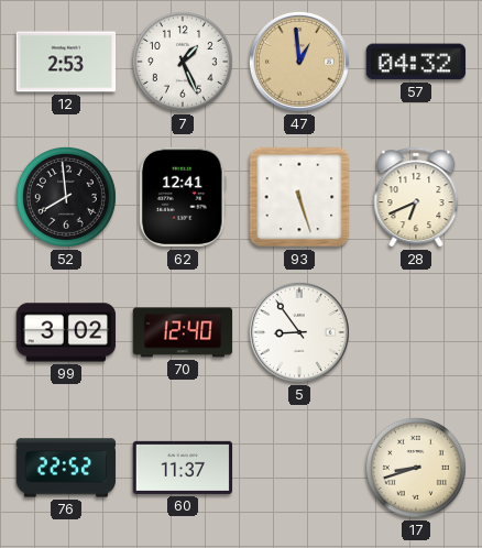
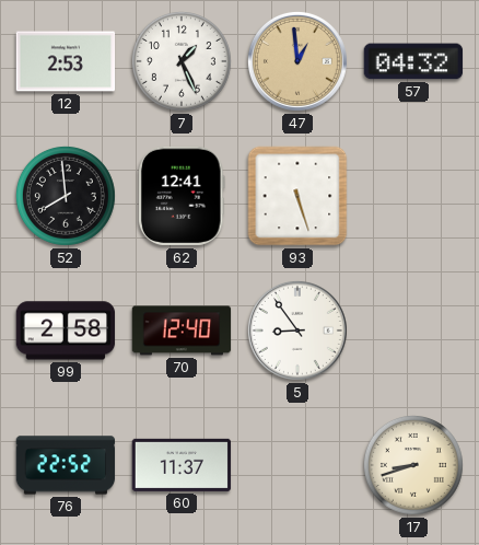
28: 6:41 -> none (416, 197)
99: 3:02 -> 2:58 (66, 331)
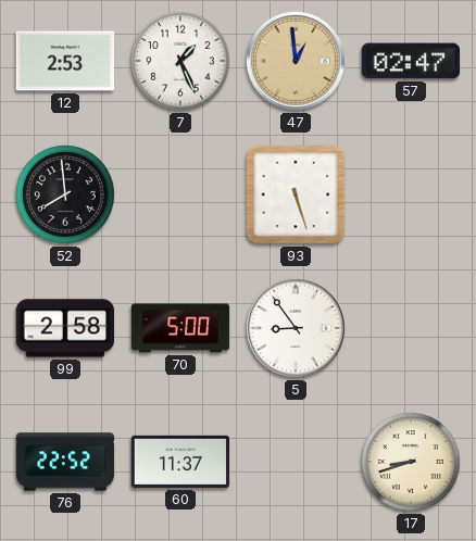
57: 04:32 -> 02:47 (411, 61)
62: 12:41 -> none (182, 196)
70: 12:40 -> 5:00 (180, 328)
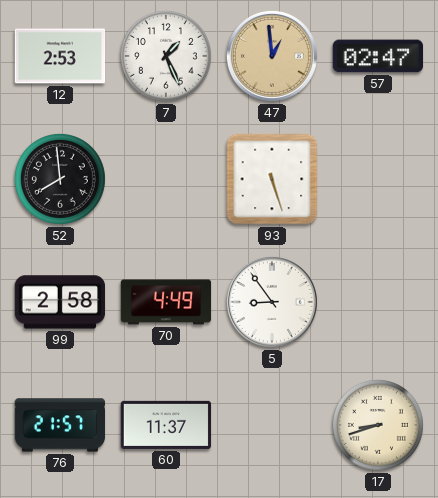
70: 5:00 -> 4:49 (166, 302)
76: 22:52 -> 21:57 (60, 425)
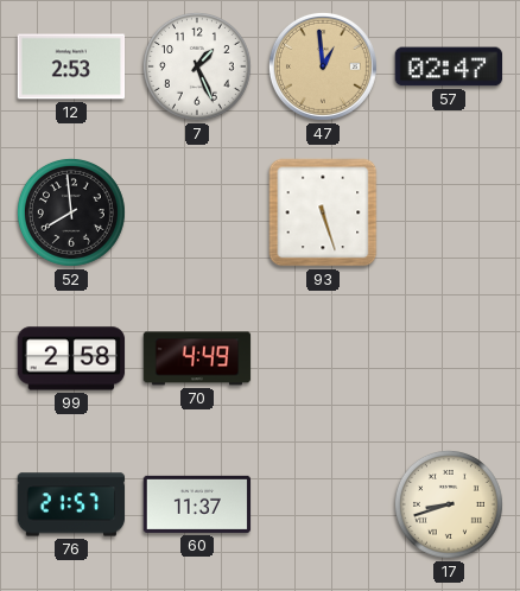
5: 8:54 -> none (272, 302)
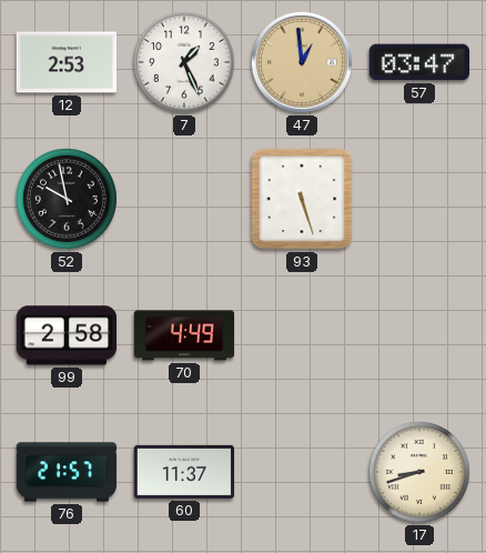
57: 02:47 -> 03:47 (419, 62)
52: 7:59 -> 9:58 (67, 199)
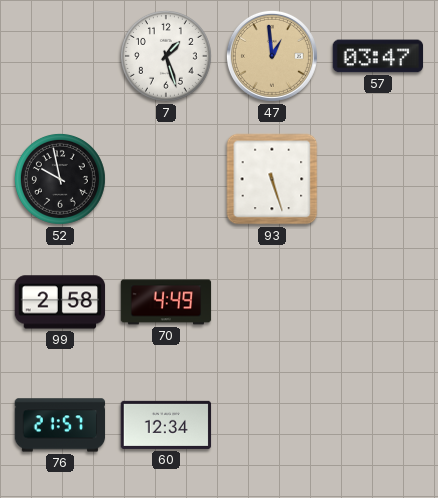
12: 2:53 -> none (67, 62)
7: 1:26 -> 1:27 (166, 56)
60: 11:37 -> 12:34 (166, 425)
17: 8:42 -> none (419, 472)
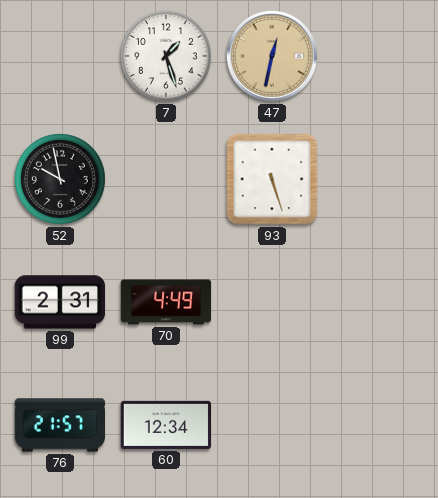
47: 12:59 -> 12:32 (272, 56)
57: 03:47 -> none (378, 56)
99: 2:58 -> 2:31 (60, 302)
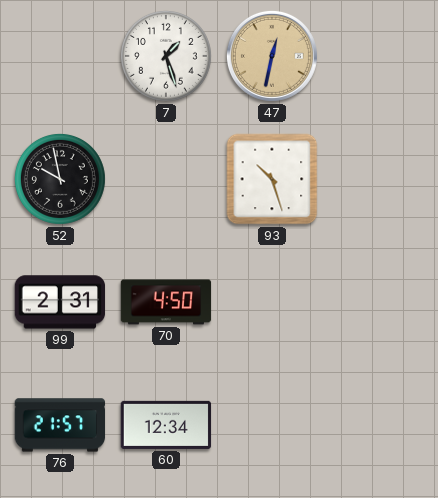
93: 5:27 -> 10:27 (272, 179)
70: 4:49 -> 4:50 (166, 302)
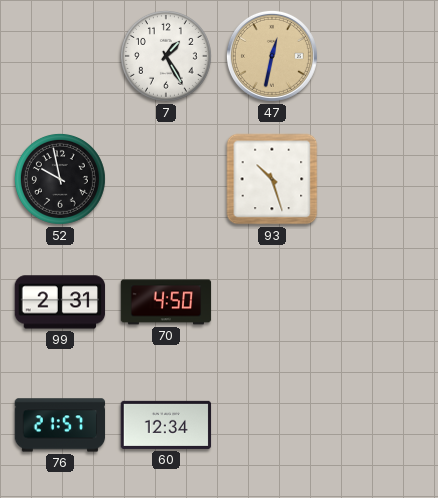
7: 1:27 -> 1:25 (166, 56)
